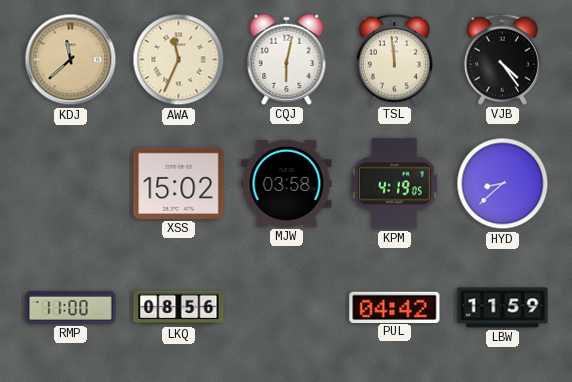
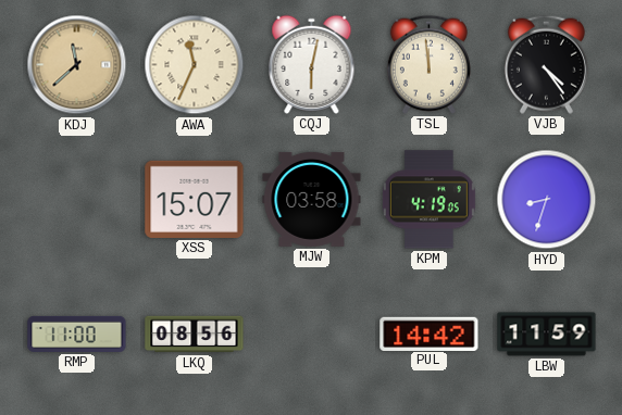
XSS: 15:02 -> 15:07 (195, 199)
HYD: 8:38 -> 8:33 (547, 200)
PUL: 04:42 -> 14:42 (430, 334)
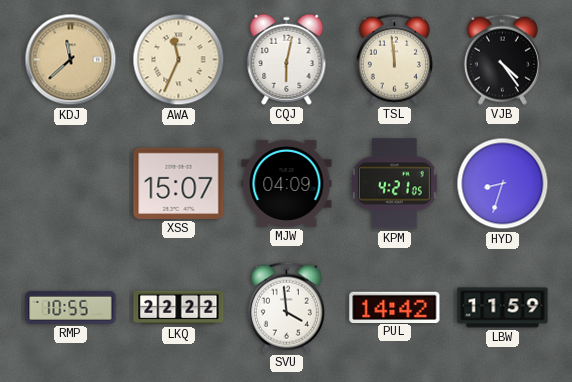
MJW: 03:58 -> 04:09 (287, 183)
KPM: 4:19 -> 4:21 (394, 184)
RMP: 11:00 -> 10:55 (71, 307)
LKQ: 08:56 -> 22:22 (179, 308)
SVU: none -> 3:59 (286, 307)
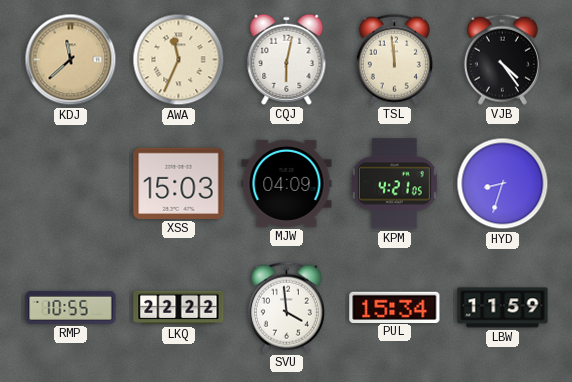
XSS: 15:07 -> 15:03 (179, 183)
PUL: 14:42 -> 15:34 (395, 307)
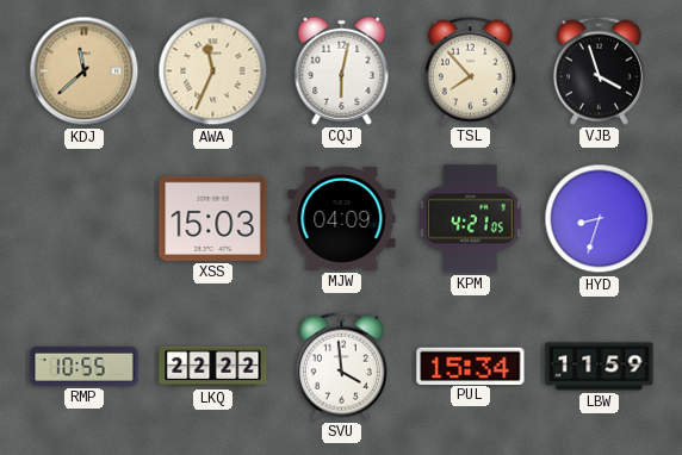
TSL: 11:59 -> 7:53 (470, 70)
VJB: 4:24 -> 3:57 (599, 70)
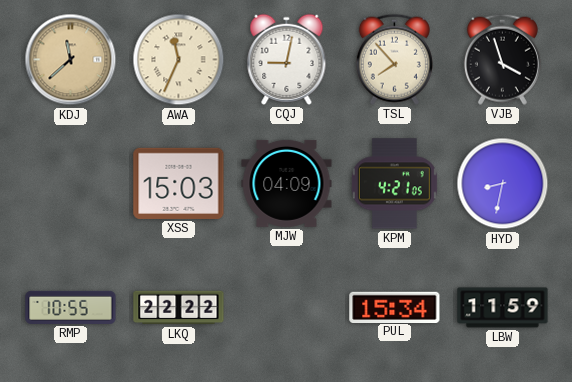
CQJ: 6:02 -> 9:02 (287, 59)
HYD: 8:33 -> 8:32 (503, 184)
SVU: 3:59 -> none (341, 366)
